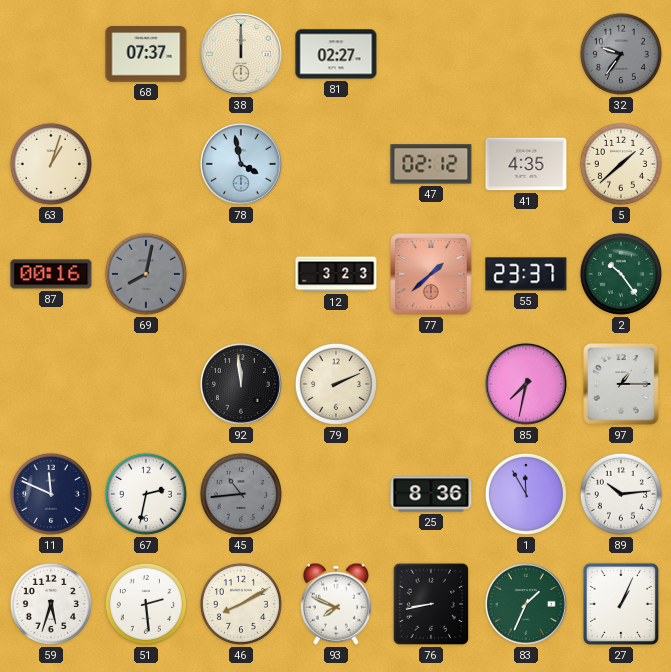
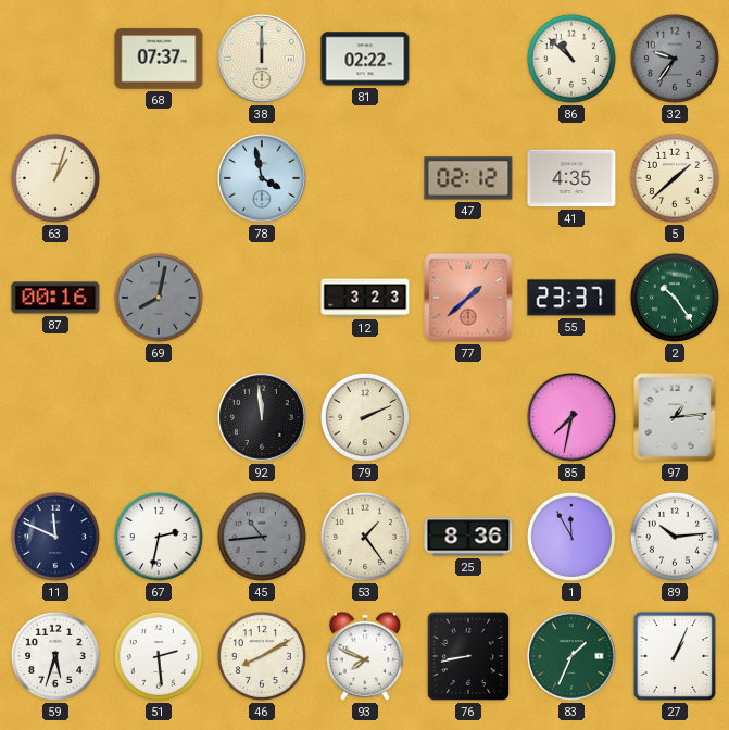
81: 02:27 -> 02:22 (365, 59)
86: none -> 10:52 (571, 59)
97: 1:15 -> 1:14 (675, 417)
53: none -> 1:24 (365, 537)
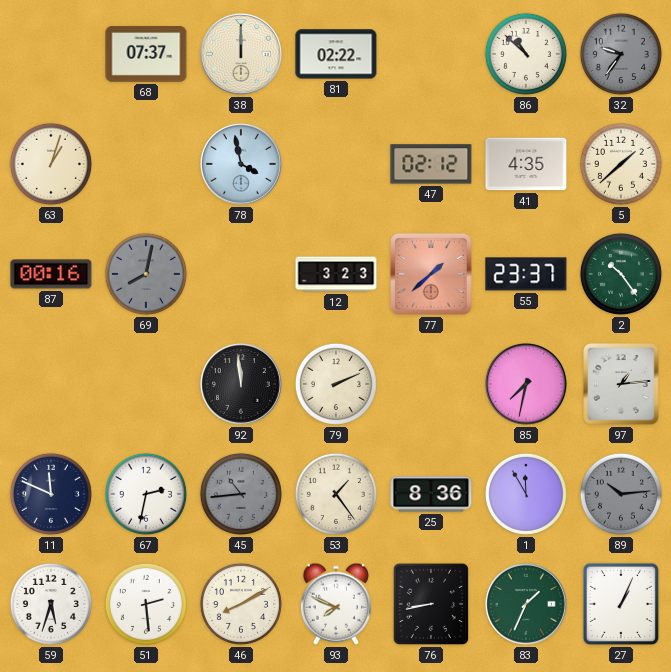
89 dial: white -> grey (621, 494)
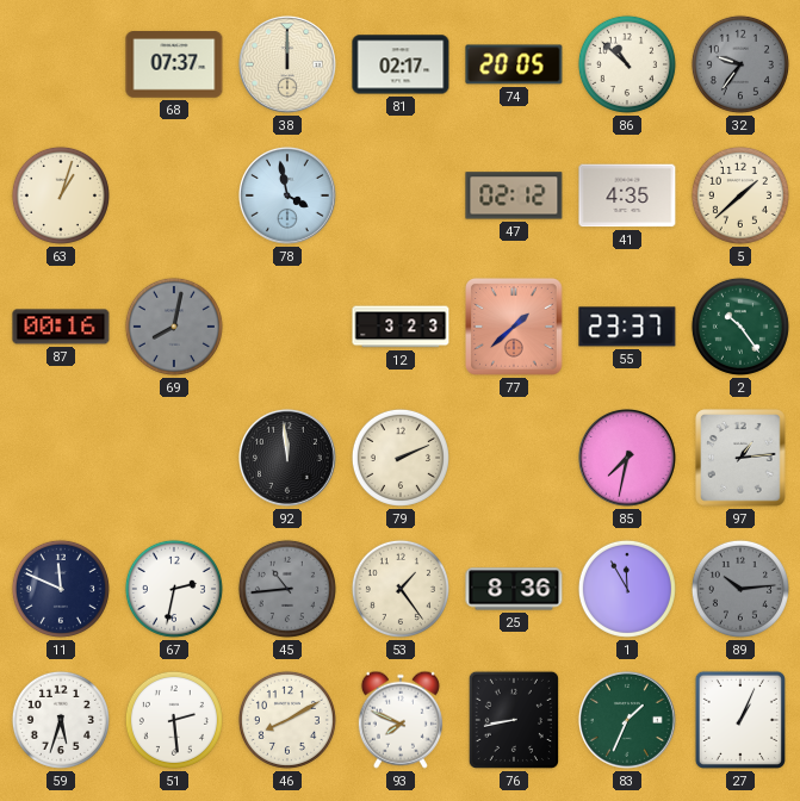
81: 02:22 -> 02:17 (401, 64)
74: none -> 20:05 (514, 64)
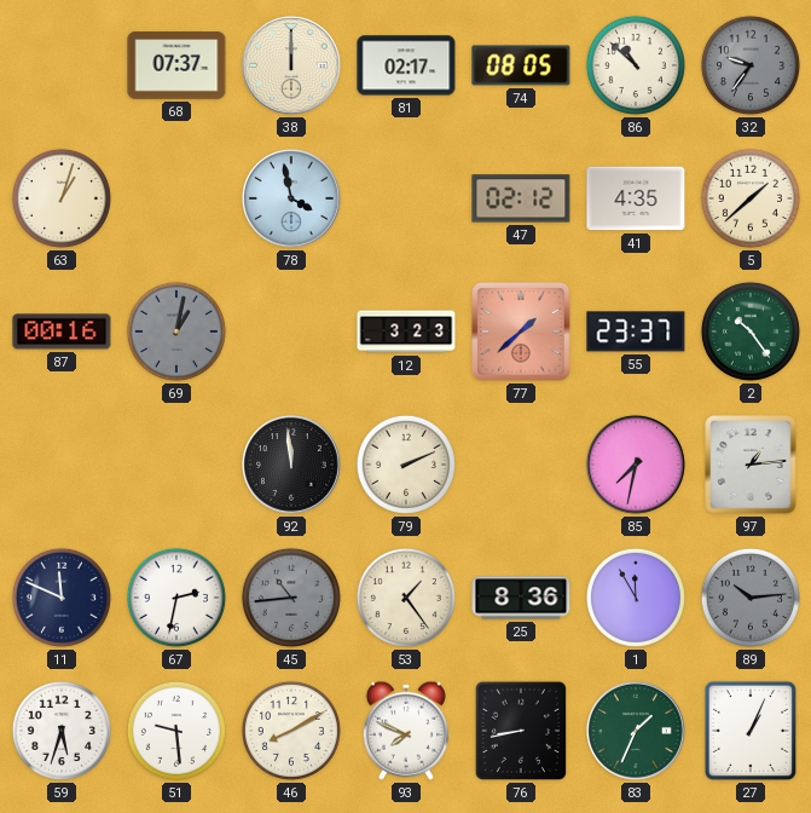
74: 20:05 -> 08:05 (521, 65)
69: 8:02 -> 1:02 (176, 331)
51: 2:29 -> 9:29 (176, 731)
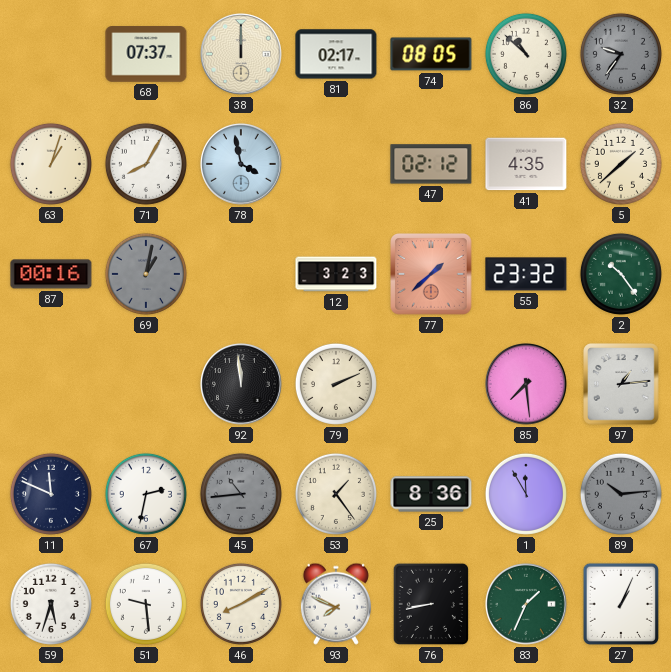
71: none -> 8:05 (146, 164)
55: 23:37 -> 23:32 (526, 274)
85: 7:32 -> 7:29 (526, 384)
